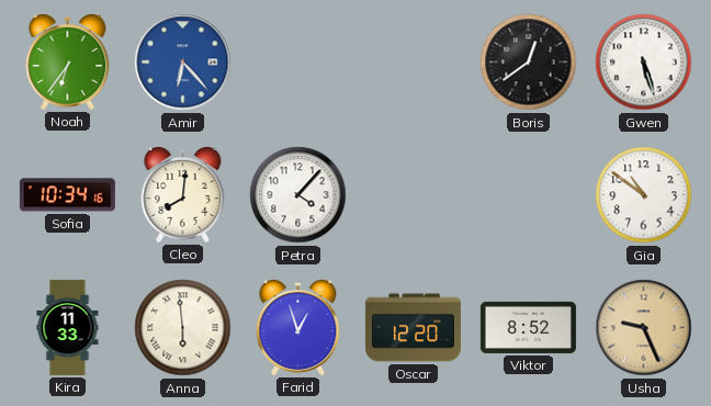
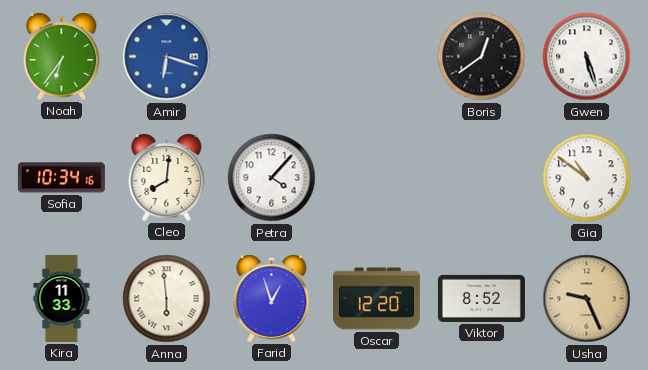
Amir: 6:23 -> 6:18 (167, 57)
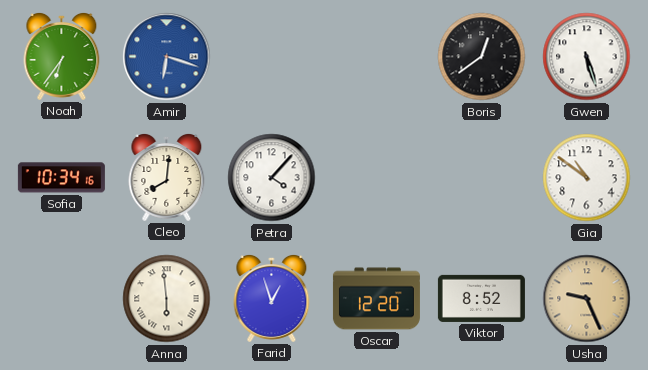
Kira: 11:33 -> none (62, 298)
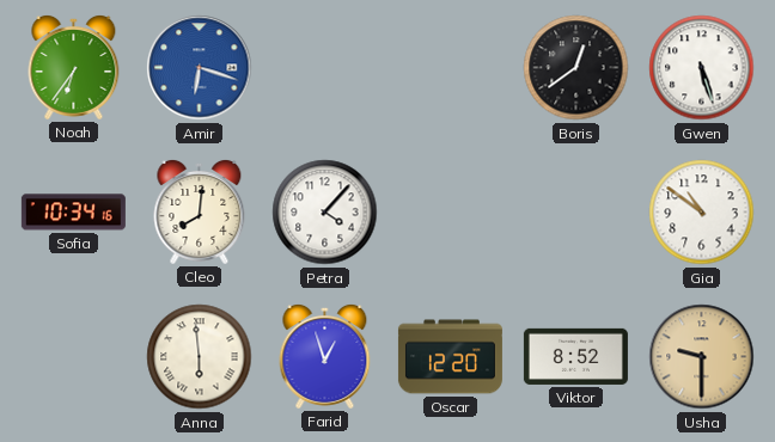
Usha: 9:26 -> 9:30 (702, 357)
